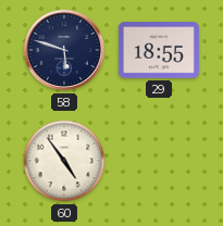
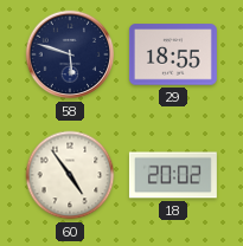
18: none -> 20:02 (173, 175)
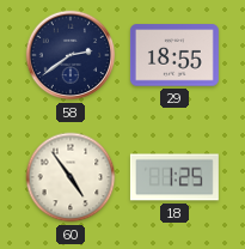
58: 5:48 -> 2:39 (71, 55)
18: 20:02 -> 1:25 (174, 177)
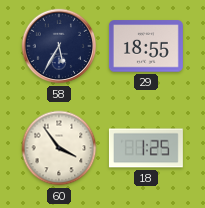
58: 2:39 -> 5:35 (59, 46)
60: 4:54 -> 3:54 (59, 148)
